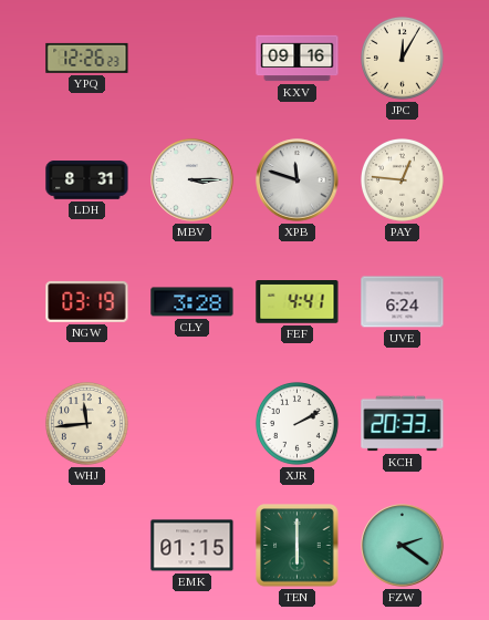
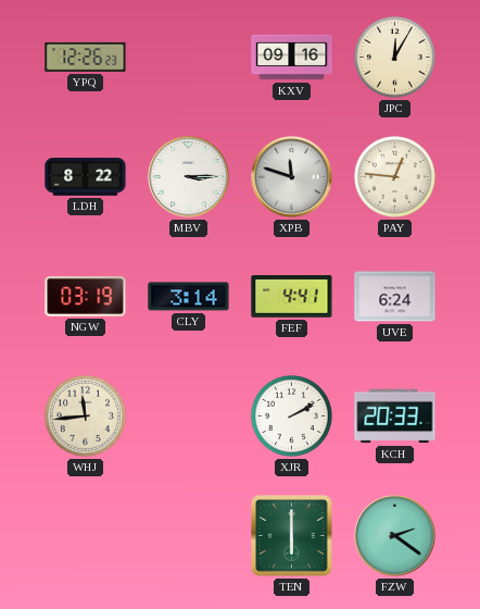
LDH: 8:31 -> 8:22 (86, 177)
CLY: 3:28 -> 3:14 (189, 297)
EMK: 01:15 -> none (193, 546)
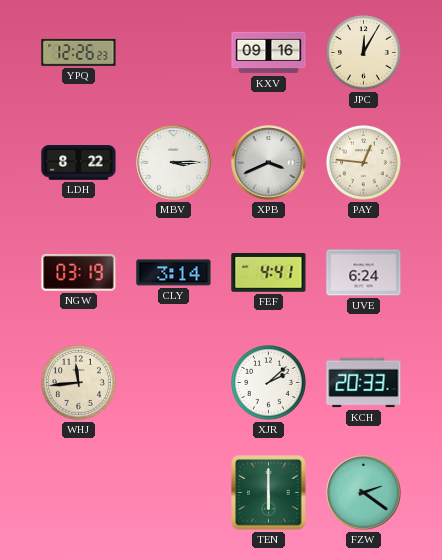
XPB: 11:48 -> 3:41 (269, 163)
XJR: 2:10 -> 2:08 (269, 383)
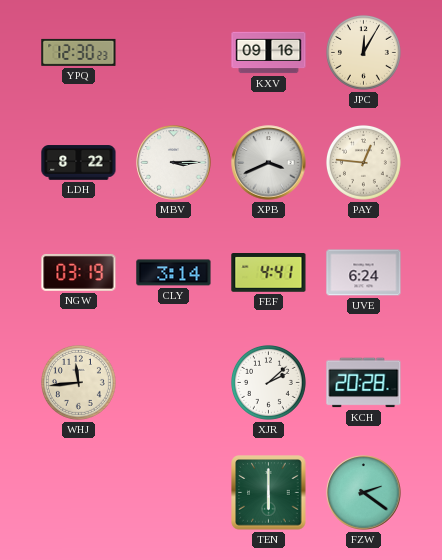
YPQ: 12:26 -> 12:30 (79, 52)
KCH: 20:33 -> 20:28 (364, 383)
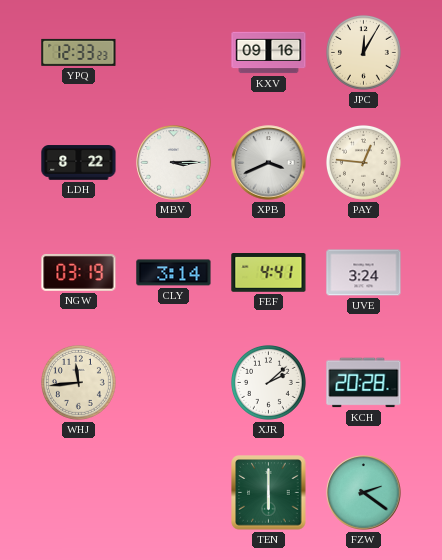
YPQ: 12:30 -> 12:33 (79, 52)
UVE: 6:24 -> 3:24 (364, 273)
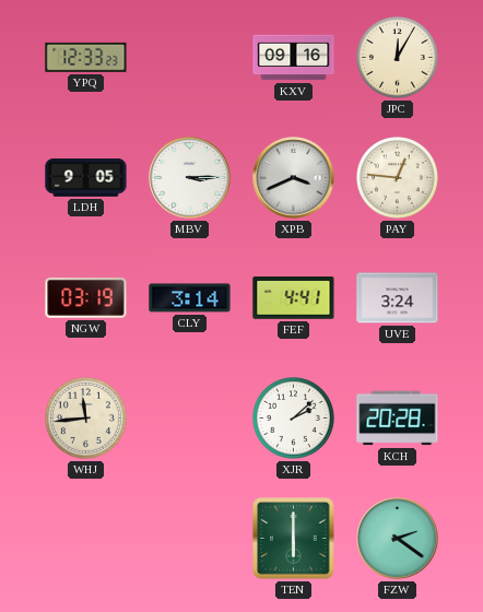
LDH: 8:22 -> 9:05 (86, 178)
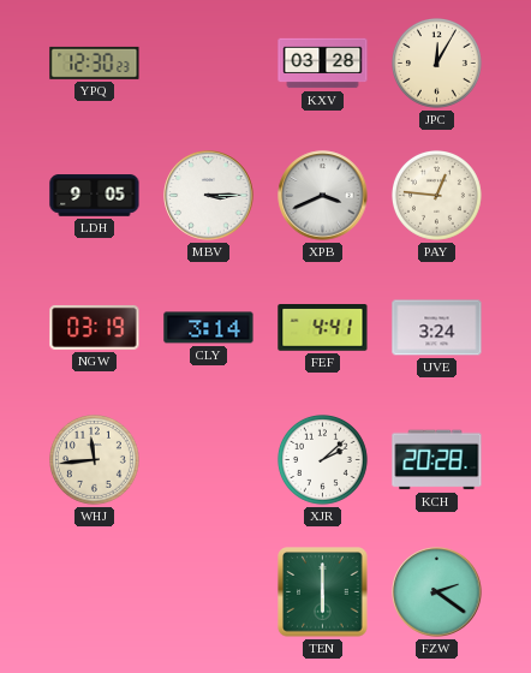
YPQ: 12:33 -> 12:30 (95, 62)
KXV: 09:16 -> 03:28 (323, 64)
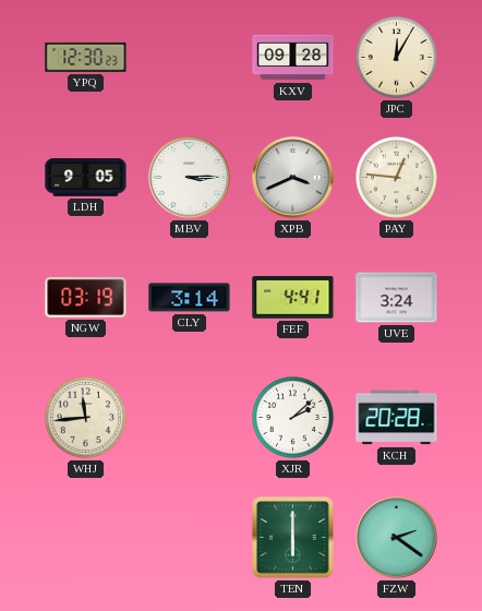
KXV: 03:28 -> 09:28 (293, 58)
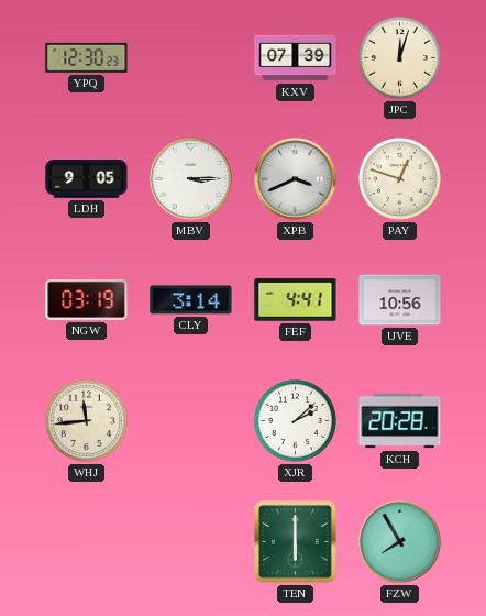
KXV: 09:28 -> 07:39 (296, 58)
JPC: 12:05 -> 12:03 (400, 58)
PAY: 12:46 -> 12:48 (400, 179)
UVE: 3:24 -> 10:56 (400, 300)
FZW: 2:21 -> 7:55 (400, 542)
